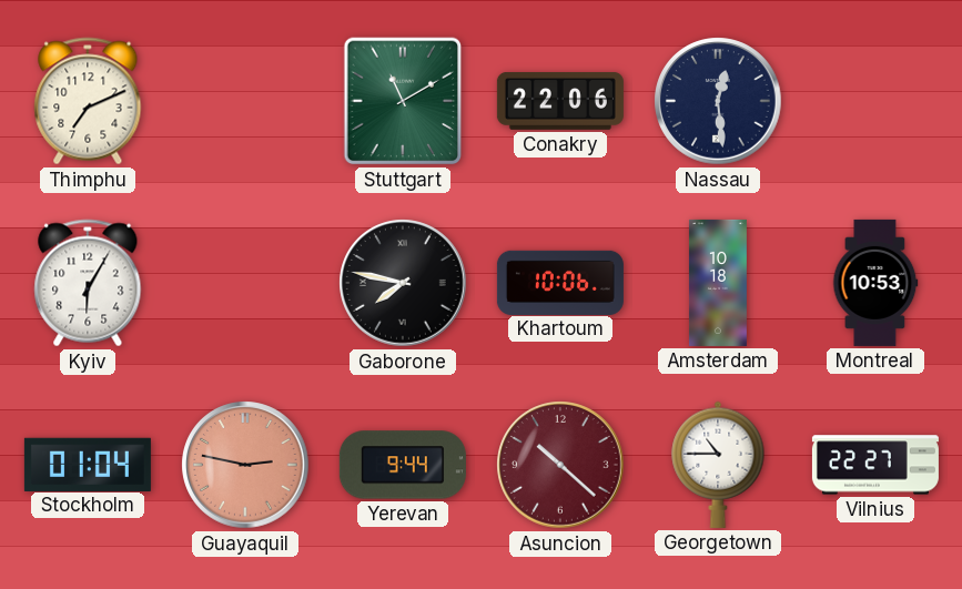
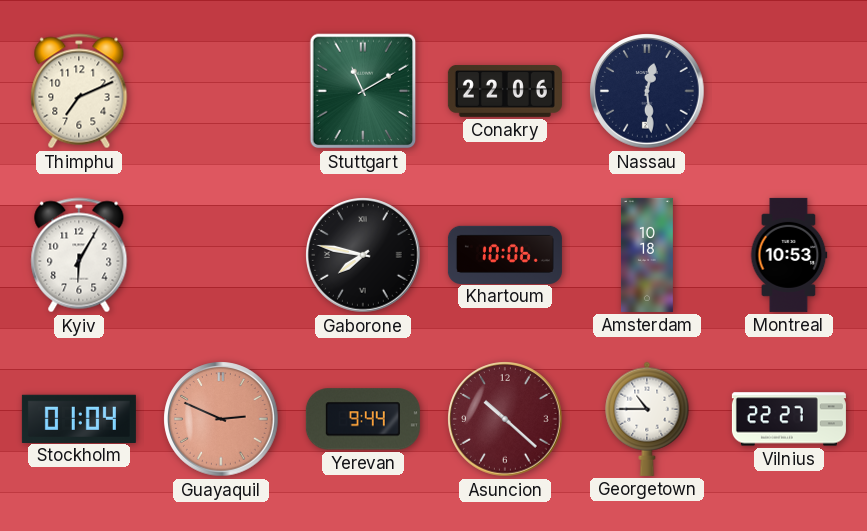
Guayaquil: 2:47 -> 2:49 (221, 419)
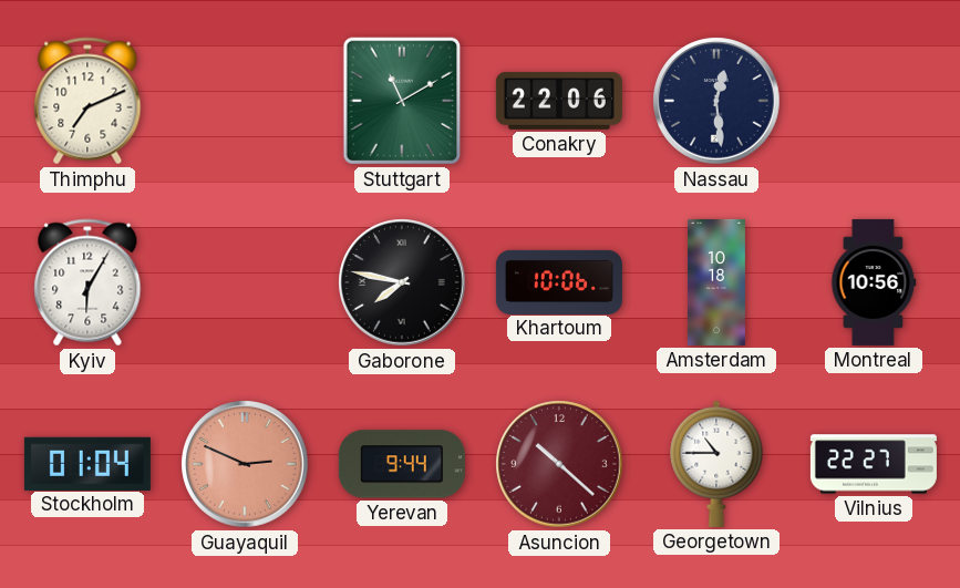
Montreal: 10:53 -> 10:56 (874, 282)
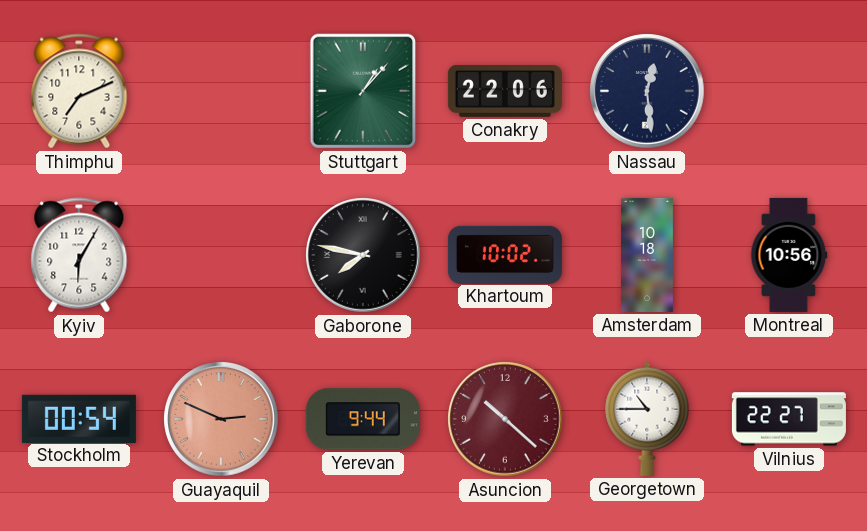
Stuttgart: 11:10 -> 1:07 (363, 91)
Khartoum: 10:06 -> 10:02 (505, 254)
Stockholm: 01:04 -> 00:54 (79, 418)
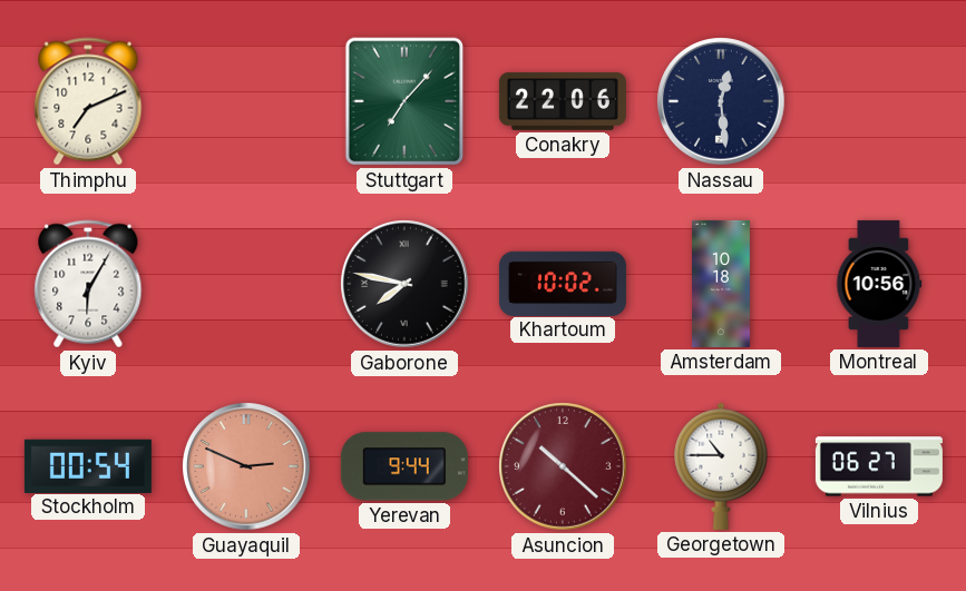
Stuttgart: 1:07 -> 7:07 (404, 101)
Vilnius: 22:27 -> 06:27 (879, 466)
